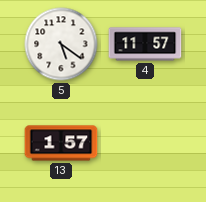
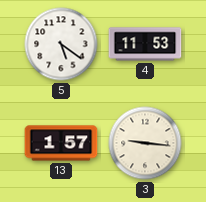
4: 11:57 -> 11:53 (145, 44)
3: none -> 9:16 (145, 143)
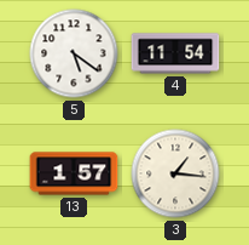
4: 11:53 -> 11:54 (175, 53)
3: 9:16 -> 1:16 (175, 173)
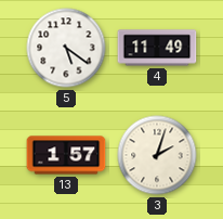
4: 11:54 -> 11:49 (157, 48)
3: 1:16 -> 2:03 (157, 155)
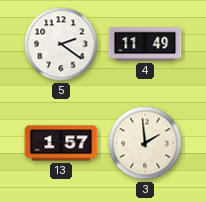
5: 5:21 -> 2:21 (61, 44)
3: 2:03 -> 1:59 (145, 143)
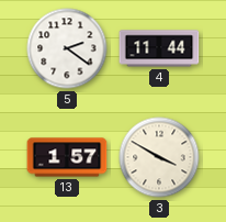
4: 11:49 -> 11:44 (159, 48)
3: 1:59 -> 3:50 (159, 157)
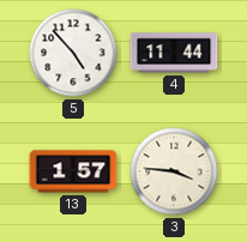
5: 2:21 -> 4:53 (73, 53)
3: 3:50 -> 3:46 (174, 171)
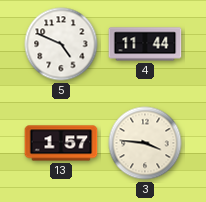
5: 4:53 -> 4:49 (61, 44)
